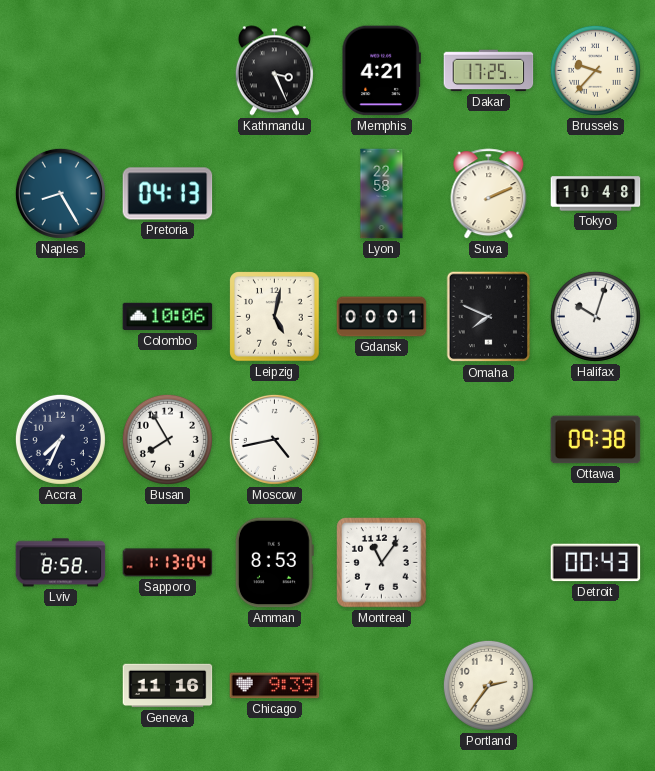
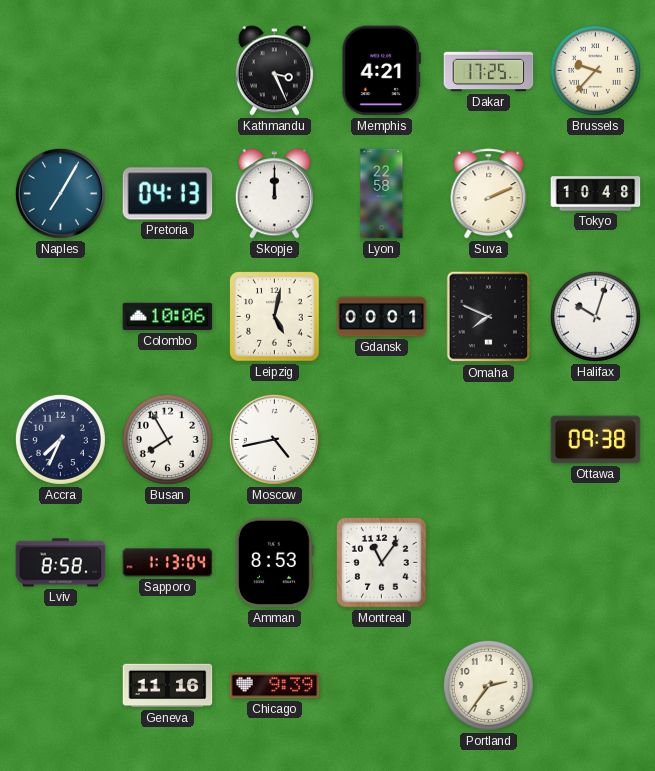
Naples: 8:25 -> 7:05 (60, 193)
Skopje: none -> 12:00 (274, 194)
Detroit: 00:43 -> none (596, 563)
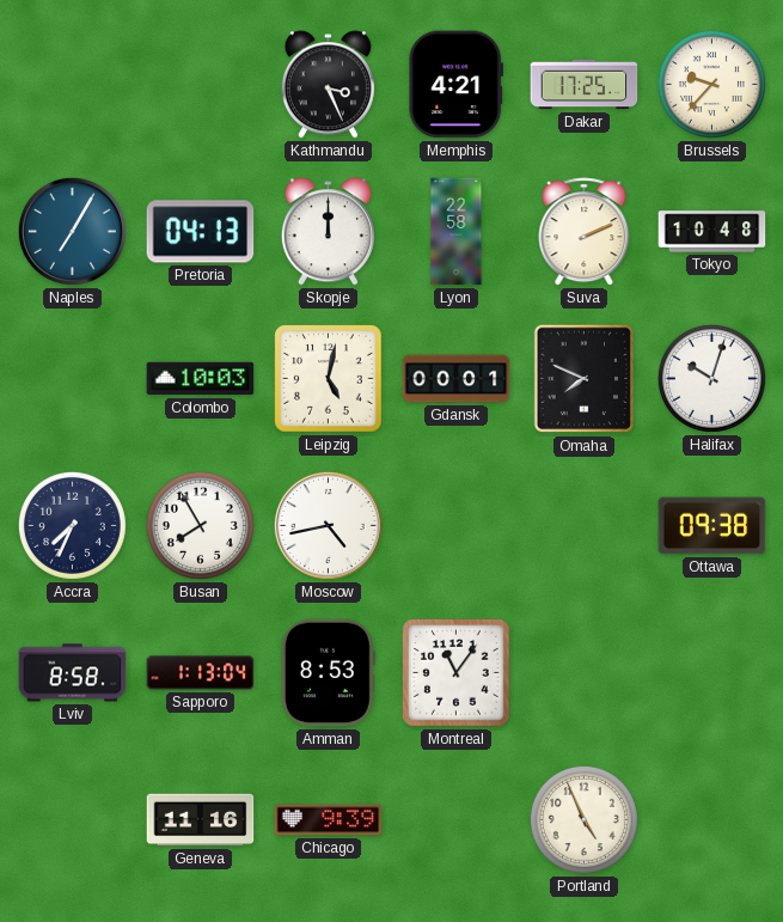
Colombo: 10:06 -> 10:03 (201, 379)
Portland: 2:36 -> 4:56 (583, 819)
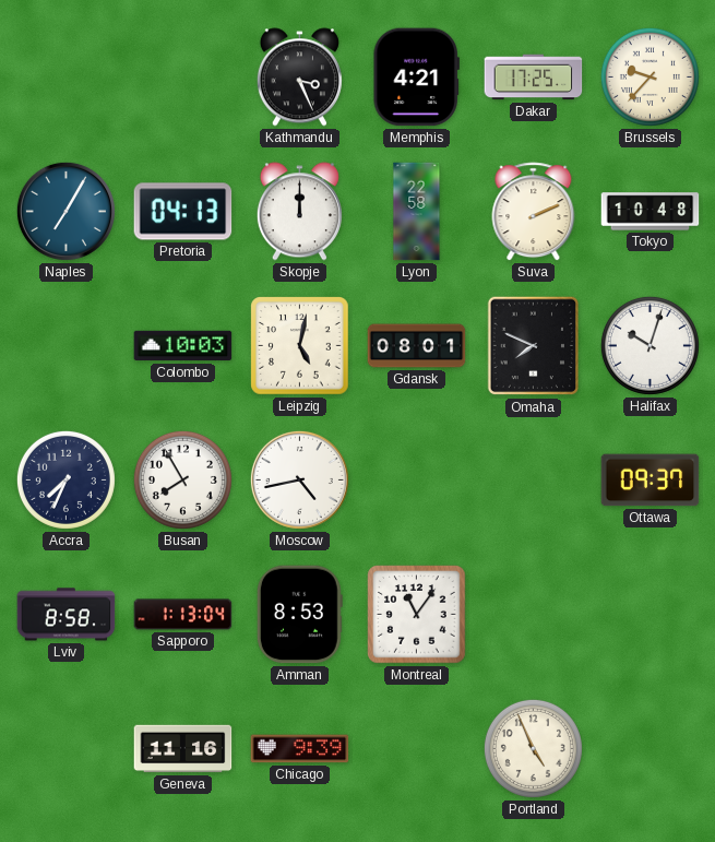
Gdansk: 00:01 -> 08:01 (417, 346)
Ottawa: 09:38 -> 09:37 (651, 481)
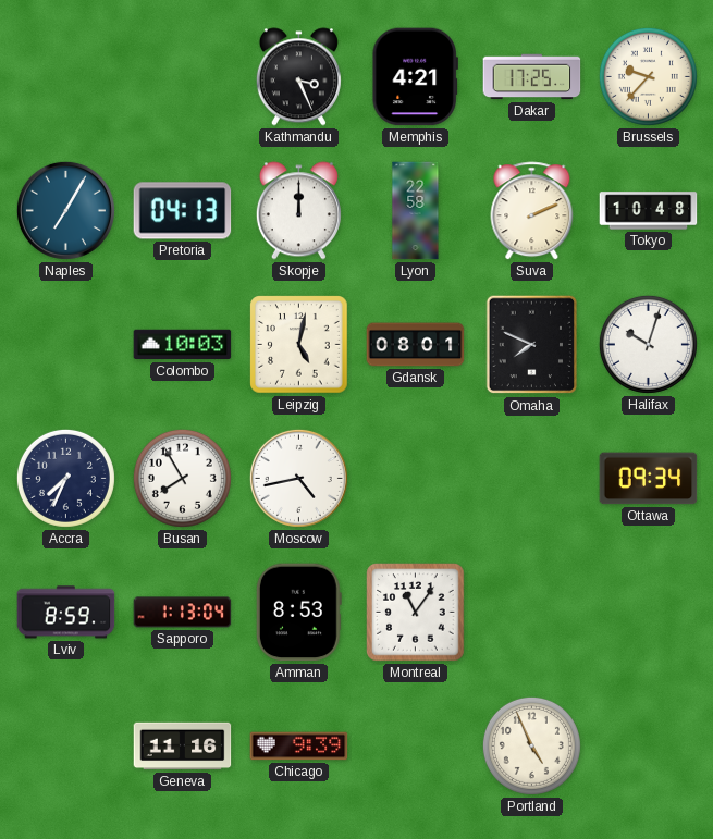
Ottawa: 09:37 -> 09:34 (649, 479)
Lviv: 8:58 -> 8:59 (66, 613)
